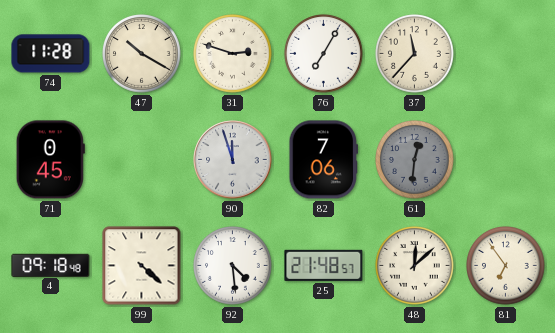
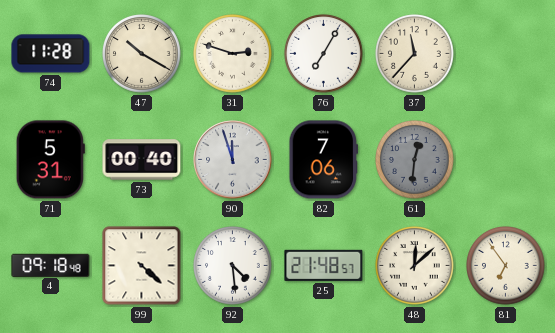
71: 0:45 -> 5:31 (50, 160)
73: none -> 00:40 (142, 160)
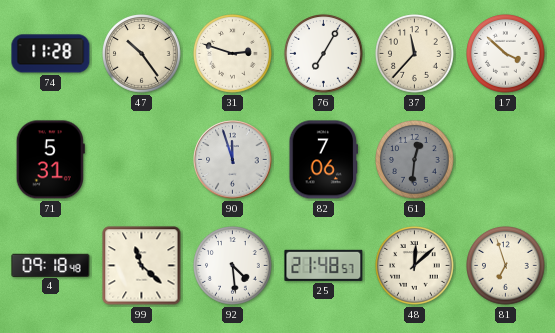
47: 10:20 -> 10:24 (142, 54)
17: none -> 3:52 (506, 54)
73: 00:40 -> none (142, 160)
99: 4:22 -> 11:22 (142, 266)
81: 6:54 -> 6:57 (506, 266)
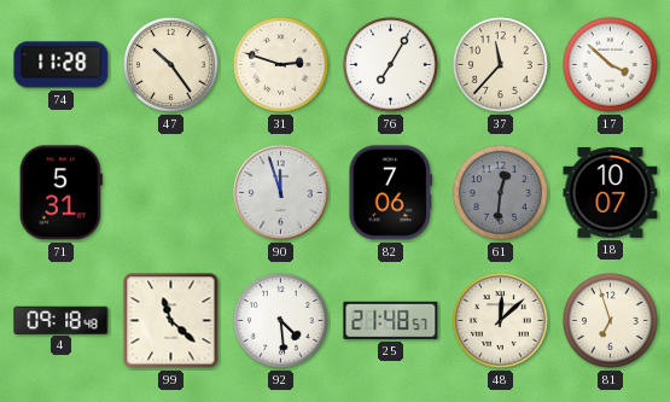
18: none -> 10:07 (611, 193)
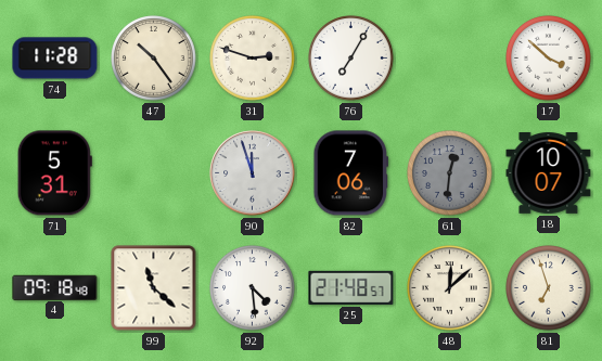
37: 11:37 -> none (501, 65)
